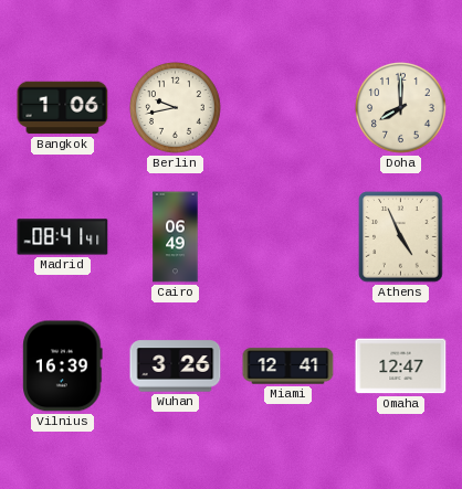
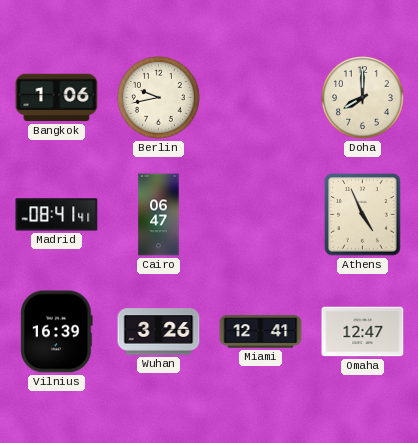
Cairo: 06:49 -> 06:47 (159, 215)
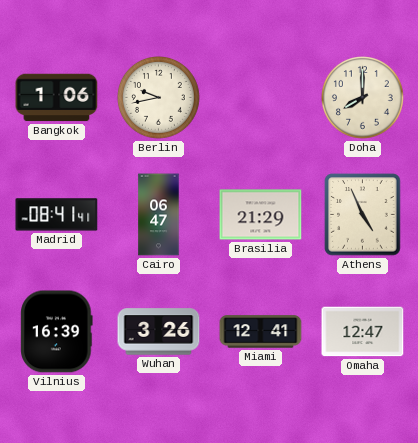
Brasilia: none -> 21:29 (261, 215)
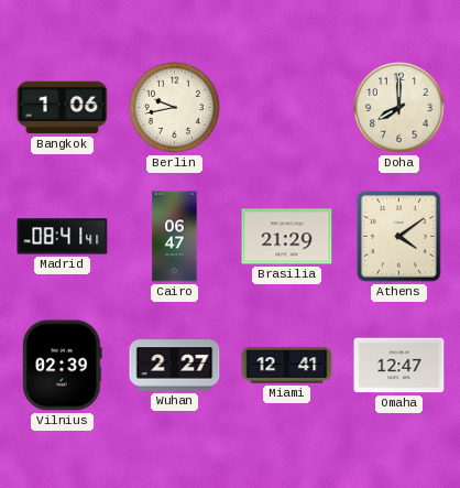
Athens: 4:56 -> 4:09 (399, 237)
Vilnius: 16:39 -> 02:39 (63, 366)
Wuhan: 3:26 -> 2:27 (175, 366)
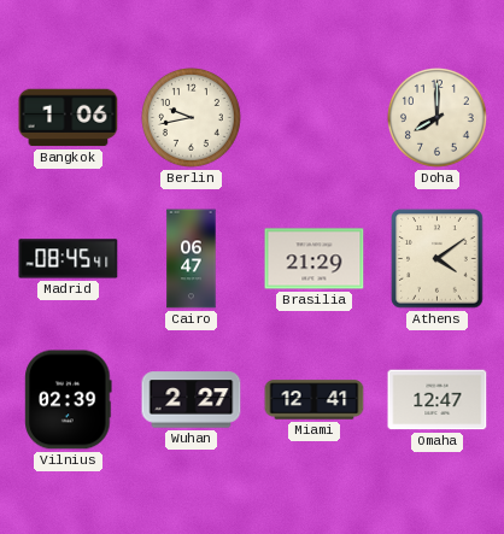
Madrid: 08:41 -> 08:45 (69, 259)
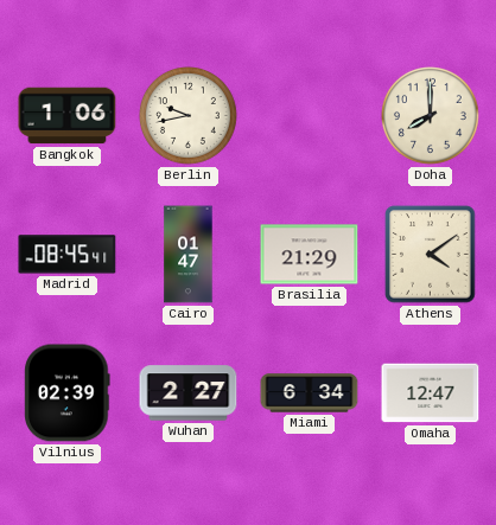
Cairo: 06:47 -> 01:47 (189, 255)
Miami: 12:41 -> 6:34 (310, 393)
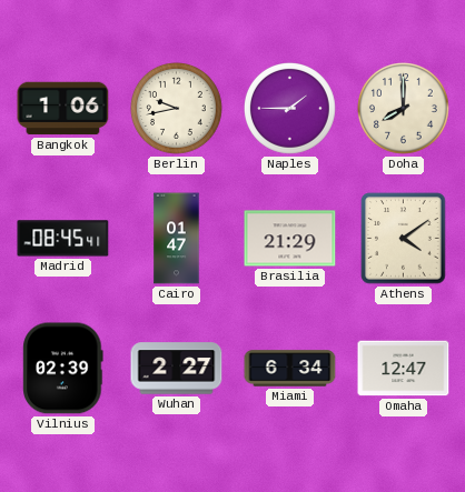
Naples: none -> 1:45 (290, 109)
